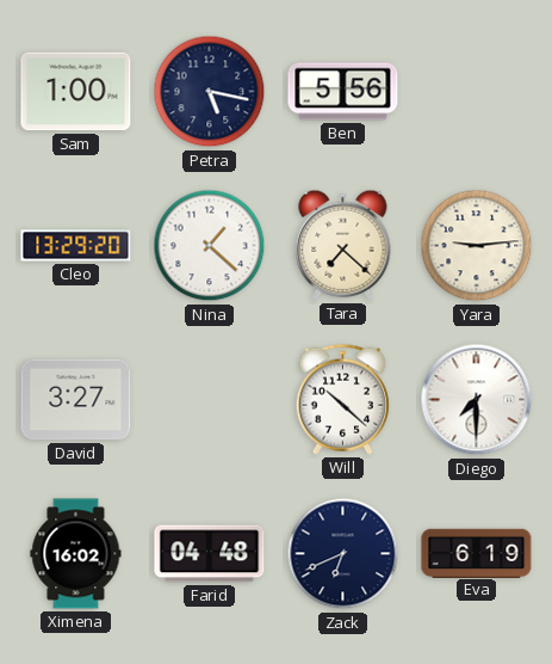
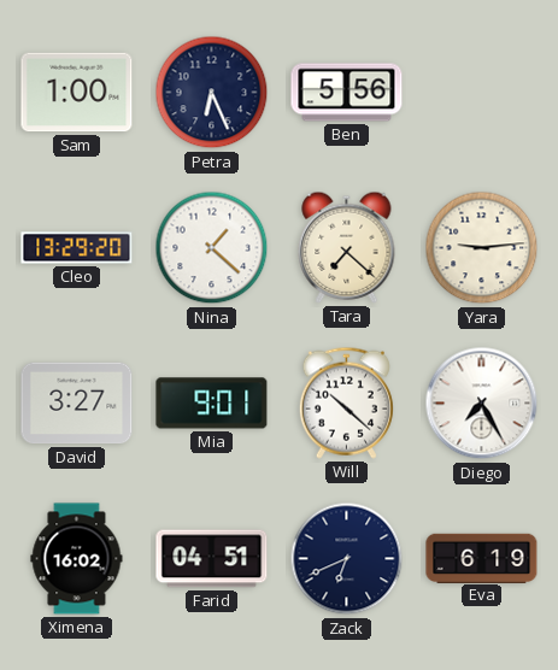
Petra: 5:17 -> 6:26 (212, 93)
Mia: none -> 9:01 (212, 404)
Diego: 7:30 -> 7:25 (482, 404)
Farid: 04:48 -> 04:51 (212, 559)
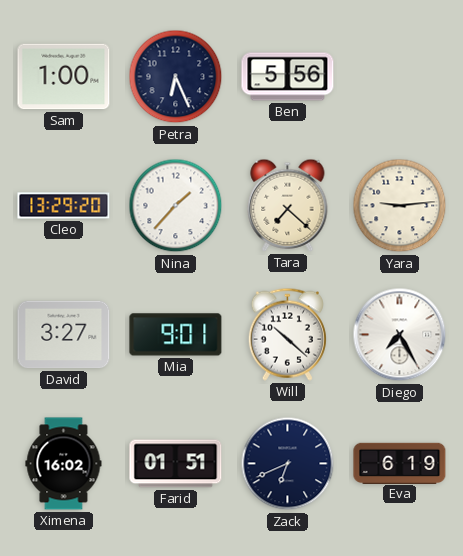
Nina: 1:22 -> 1:37 (176, 206)
Farid: 04:51 -> 01:51 (176, 464)
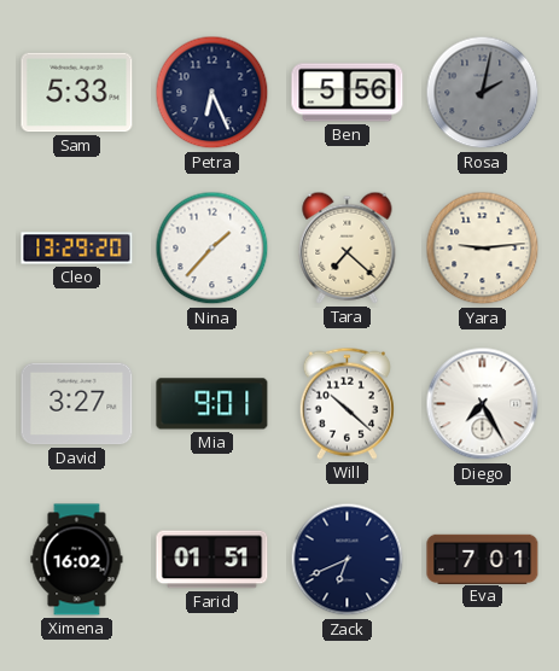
Sam: 1:00 -> 5:33 (77, 93)
Rosa: none -> 2:02 (483, 93)
Eva: 6:19 -> 7:01 (483, 559)
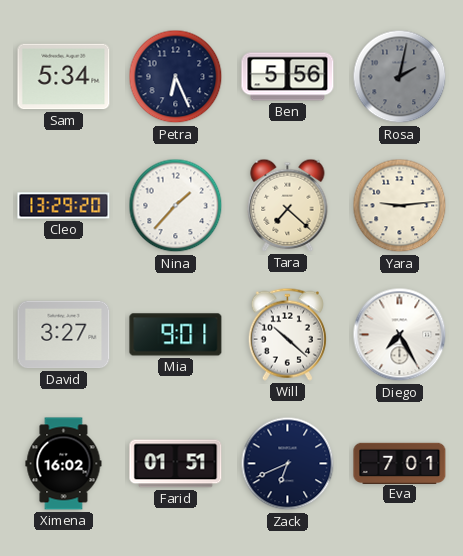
Sam: 5:33 -> 5:34 (64, 77)
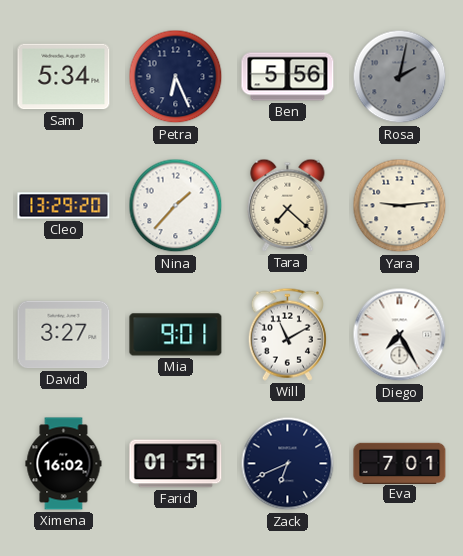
Will: 10:22 -> 11:10 (287, 334)
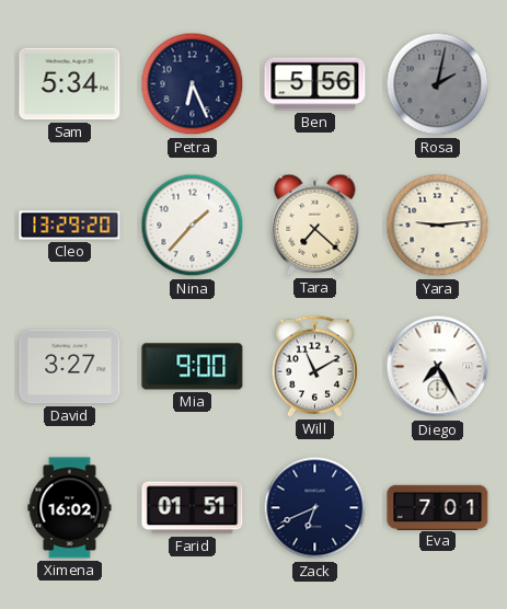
Mia: 9:01 -> 9:00 (193, 367)
